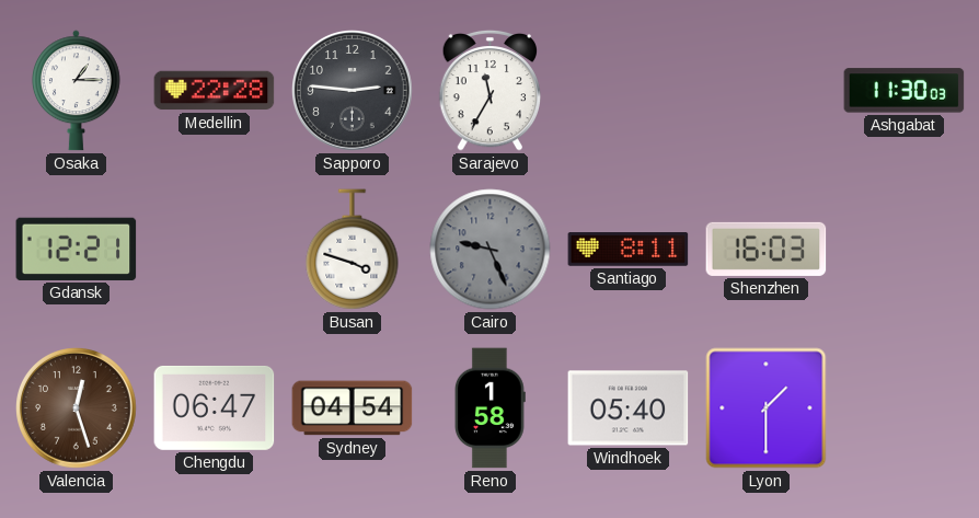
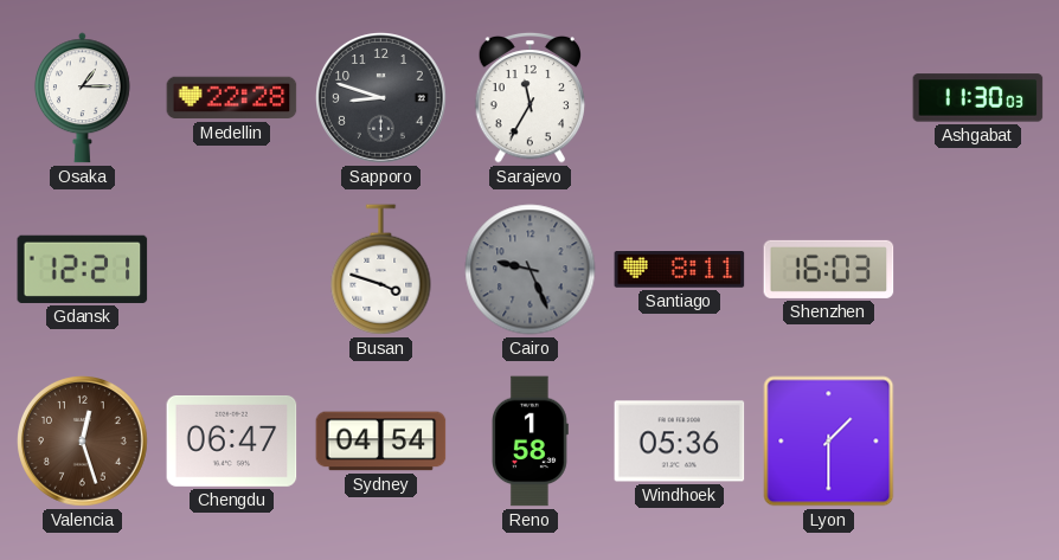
Sapporo: 2:46 -> 8:48 (381, 98)
Windhoek: 05:40 -> 05:36 (680, 442)
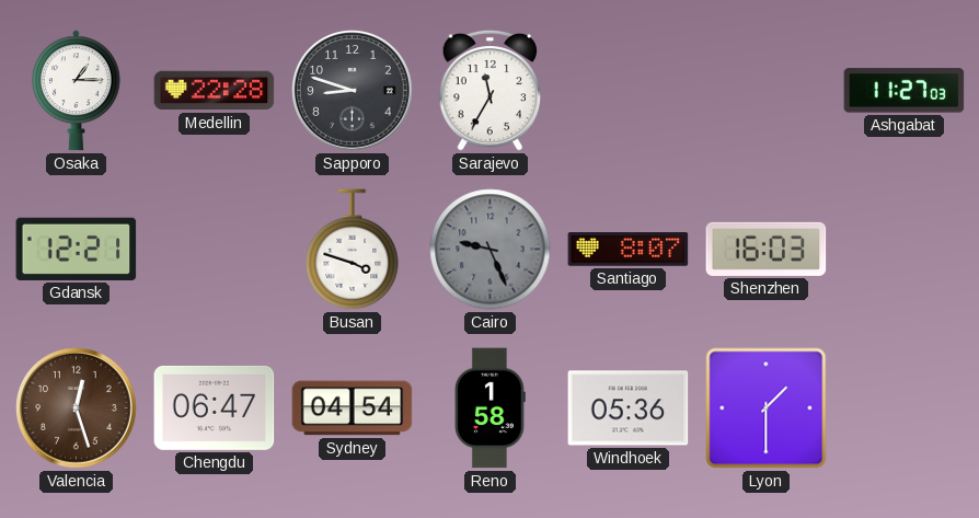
Ashgabat: 11:30 -> 11:27 (905, 91)
Santiago: 8:11 -> 8:07 (629, 250)
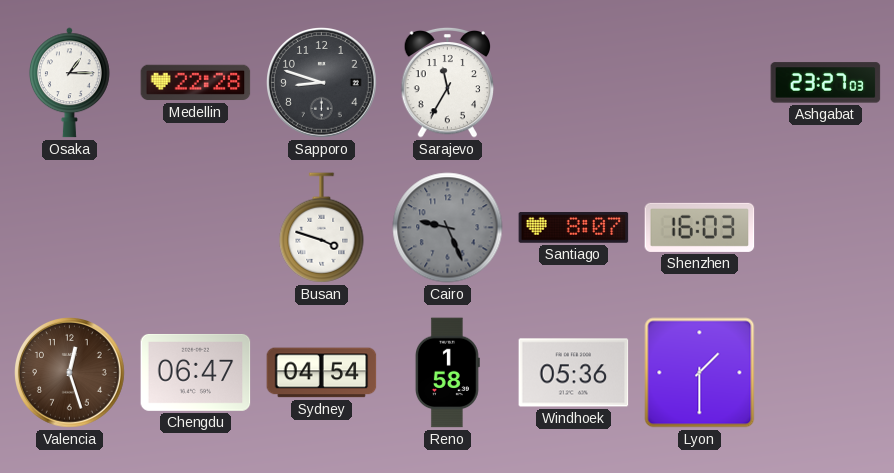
Ashgabat: 11:27 -> 23:27 (826, 83)
Gdansk: 12:21 -> none (77, 249)
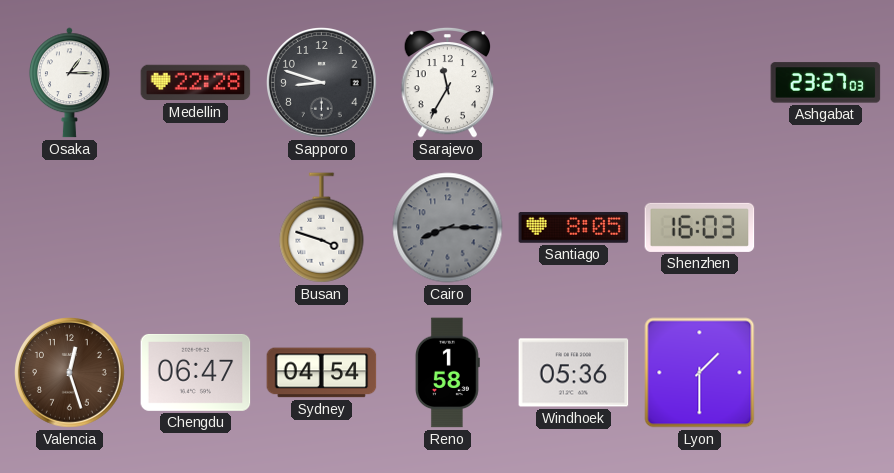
Cairo: 9:26 -> 8:15 (448, 228)
Santiago: 8:07 -> 8:05 (574, 228)
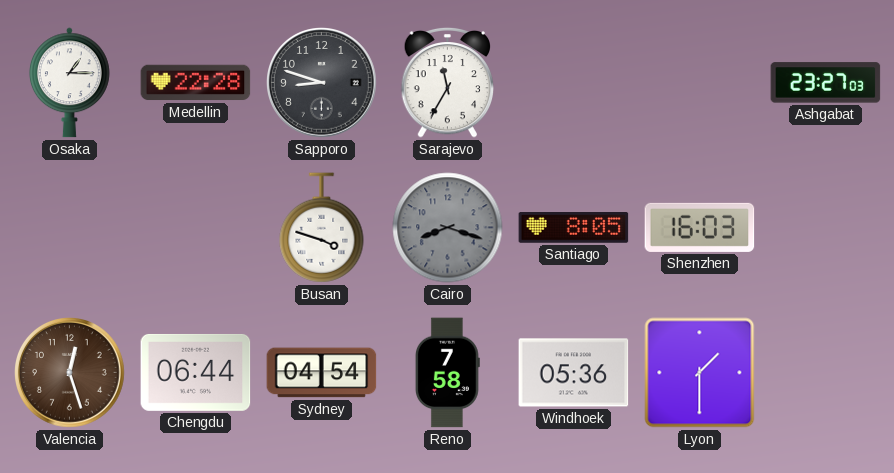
Cairo: 8:15 -> 8:18 (448, 228)
Chengdu: 06:47 -> 06:44 (196, 372)
Reno: 1:58 -> 7:58 (447, 373)
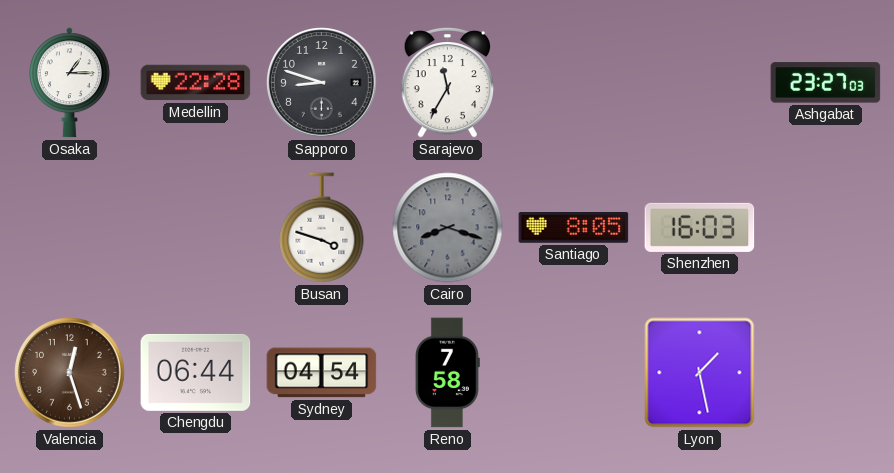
Windhoek: 05:36 -> none (574, 373)
Lyon: 1:30 -> 1:28 (700, 373)
